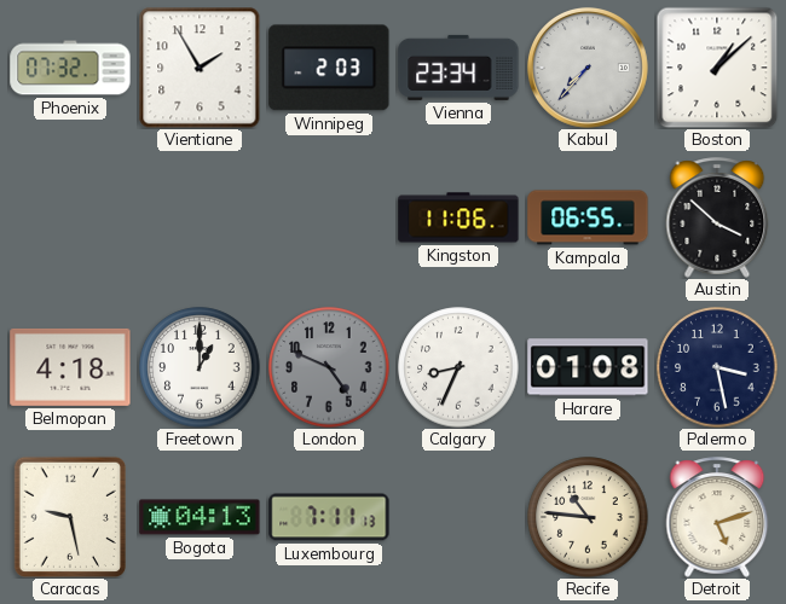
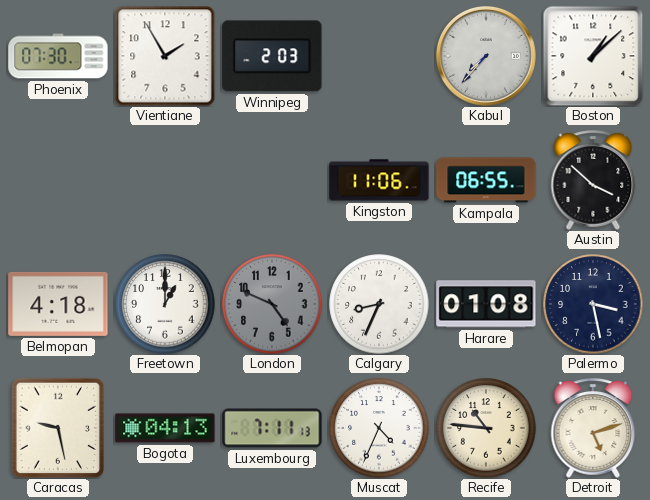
Phoenix: 07:32 -> 07:30 (58, 56)
Vienna: 23:34 -> none (458, 68)
Muscat: none -> 4:34 (379, 428)
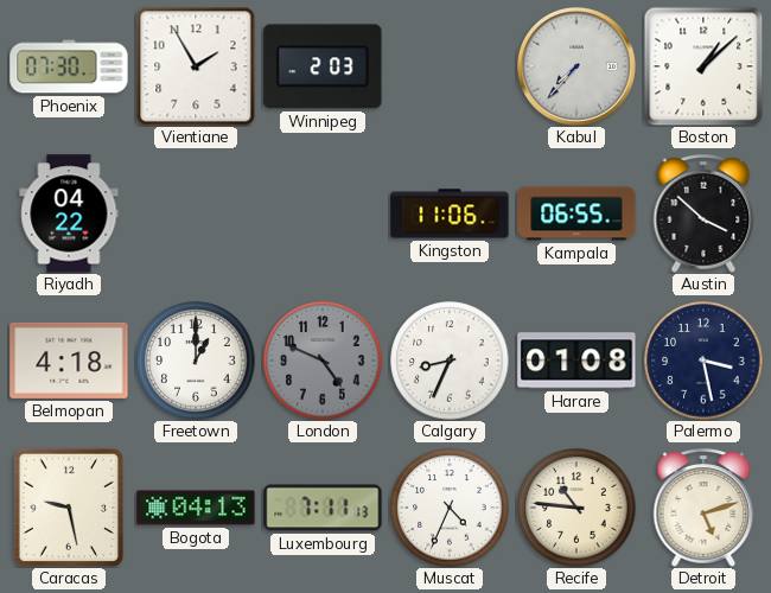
Riyadh: none -> 04:22 (69, 213)
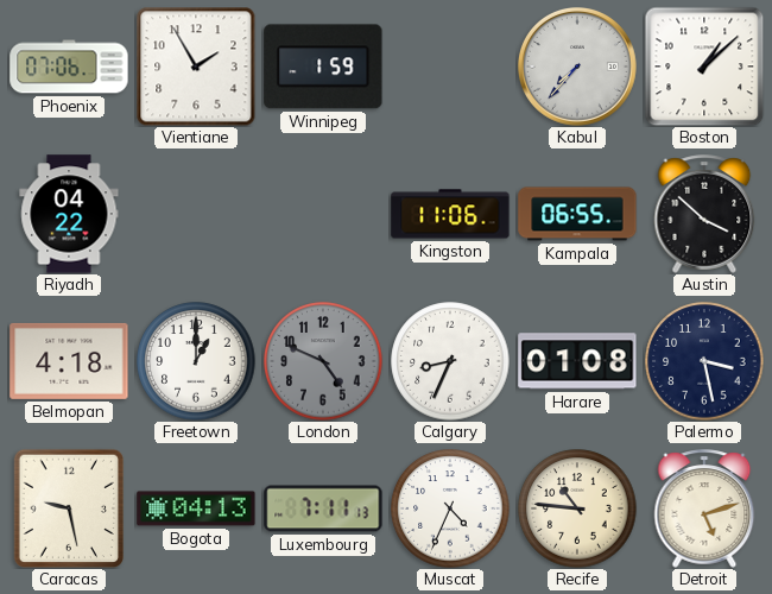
Phoenix: 07:30 -> 07:06 (69, 67)
Winnipeg: 2:03 -> 1:59 (323, 67)
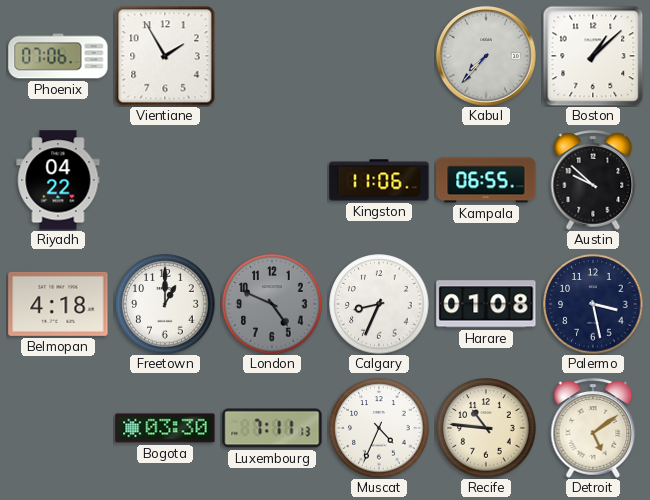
Winnipeg: 1:59 -> none (323, 67)
Austin: 3:52 -> 9:52 (593, 180)
Caracas: 9:28 -> none (68, 507)
Bogota: 04:13 -> 03:30 (165, 428)
Detroit: 5:12 -> 5:09 (593, 428)
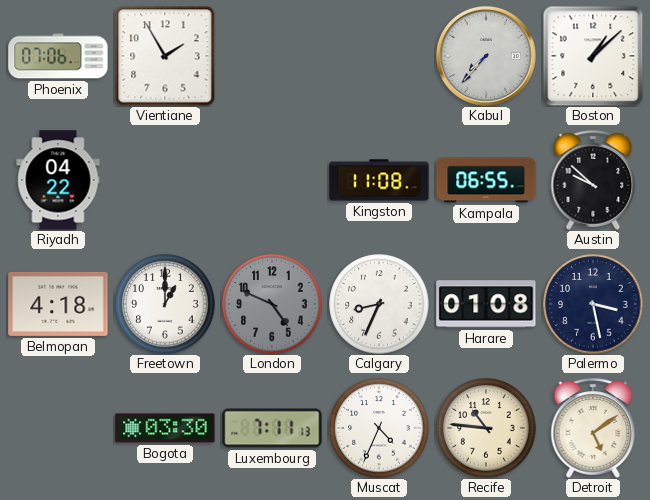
Kingston: 11:06 -> 11:08 (379, 180)
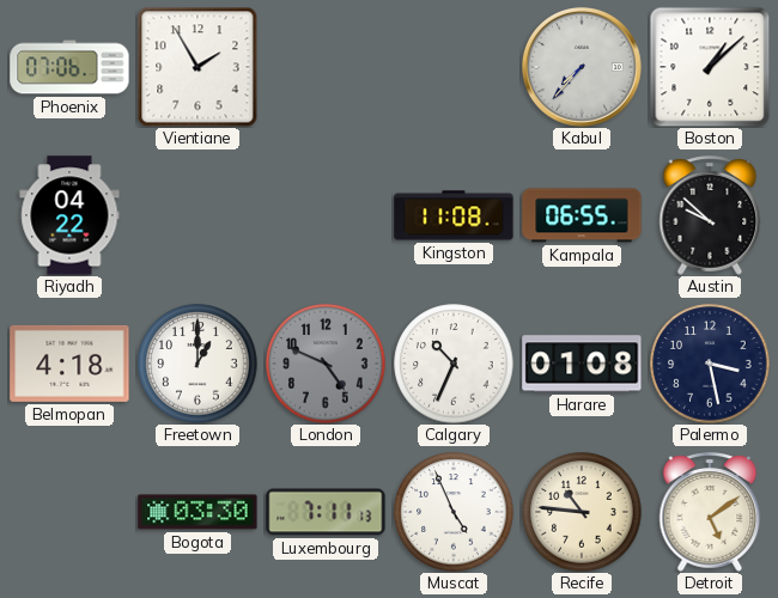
Calgary: 8:34 -> 10:34 (454, 364)
Muscat: 4:34 -> 4:56 (454, 512)
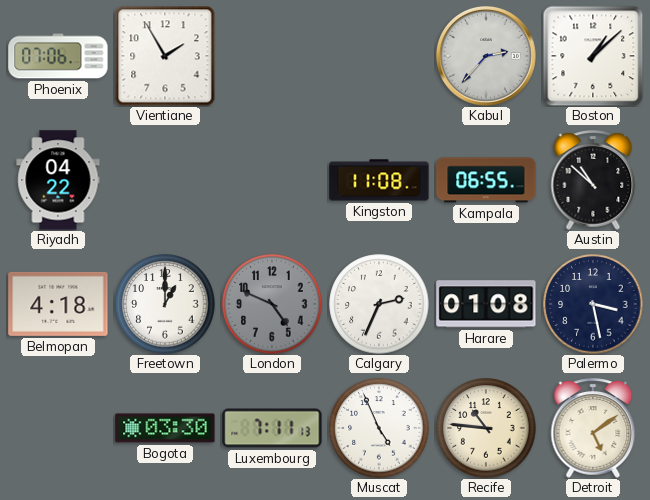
Kabul: 7:37 -> 2:37 (486, 56)
Austin: 9:52 -> 10:52 (593, 180)
Calgary: 10:34 -> 2:34 (379, 304)
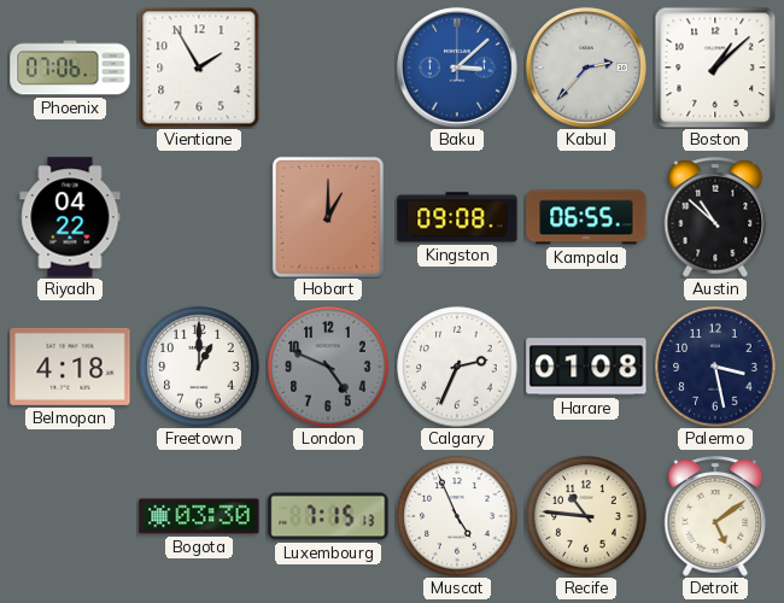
Baku: none -> 3:08 (457, 68)
Hobart: none -> 1:00 (328, 217)
Kingston: 11:08 -> 09:08 (457, 217)
Luxembourg: 7:11 -> 7:15 (328, 516)
